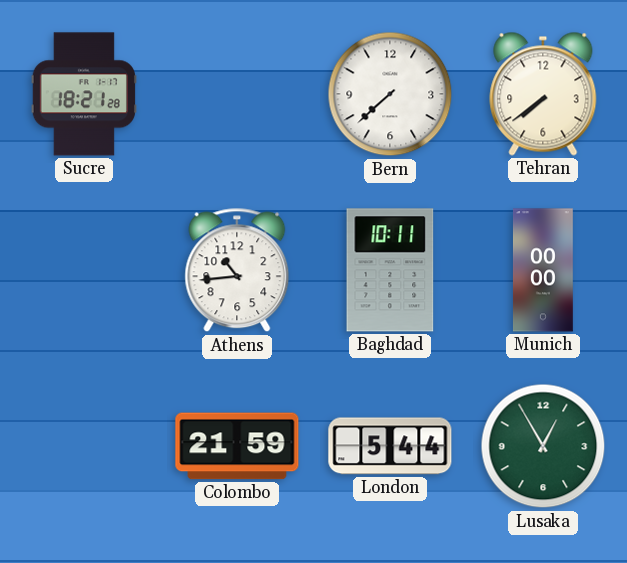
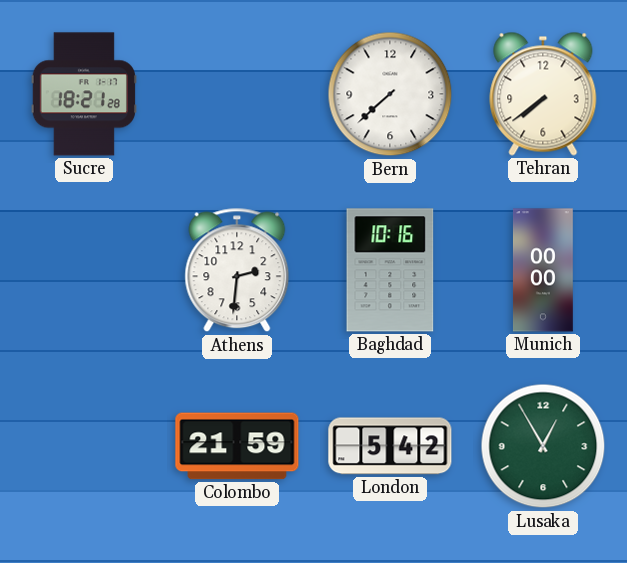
Athens: 10:44 -> 2:31 (237, 270)
Baghdad: 10:11 -> 10:16 (390, 270)
London: 5:44 -> 5:42 (390, 446)
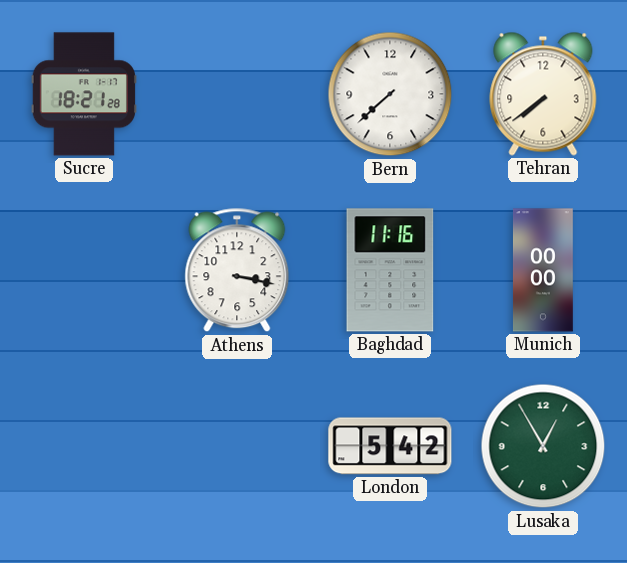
Athens: 2:31 -> 3:17 (237, 270)
Baghdad: 10:16 -> 11:16 (390, 270)
Colombo: 21:59 -> none (237, 446)
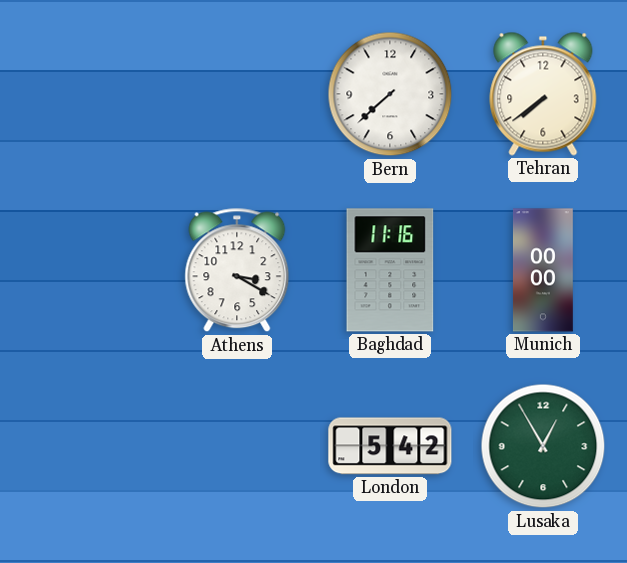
Sucre: 18:21 -> none (83, 94)
Athens: 3:17 -> 3:20 (237, 270)
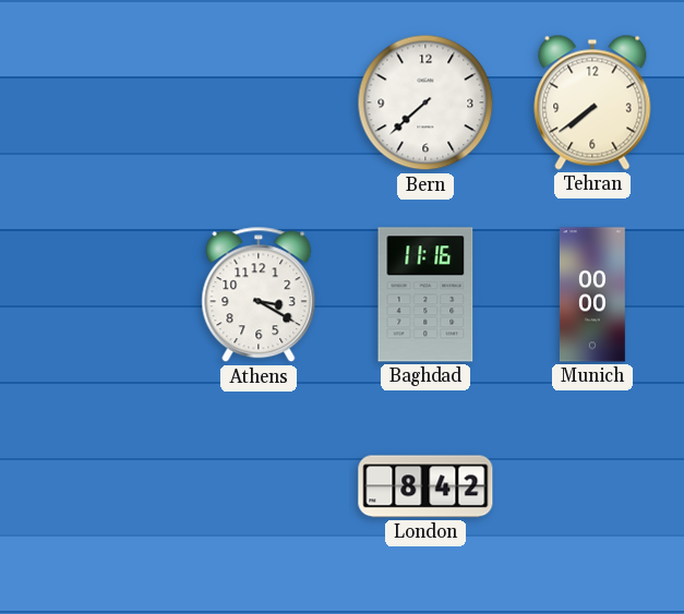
London: 5:42 -> 8:42 (425, 486)
Lusaka: 12:55 -> none (543, 446)
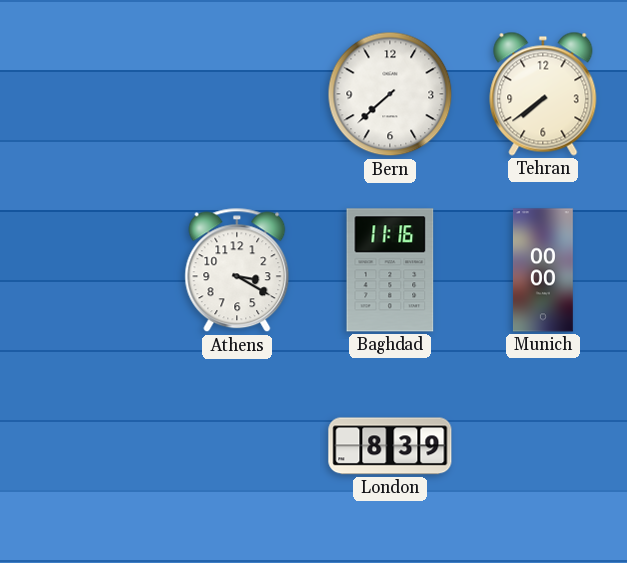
London: 8:42 -> 8:39 (390, 446)
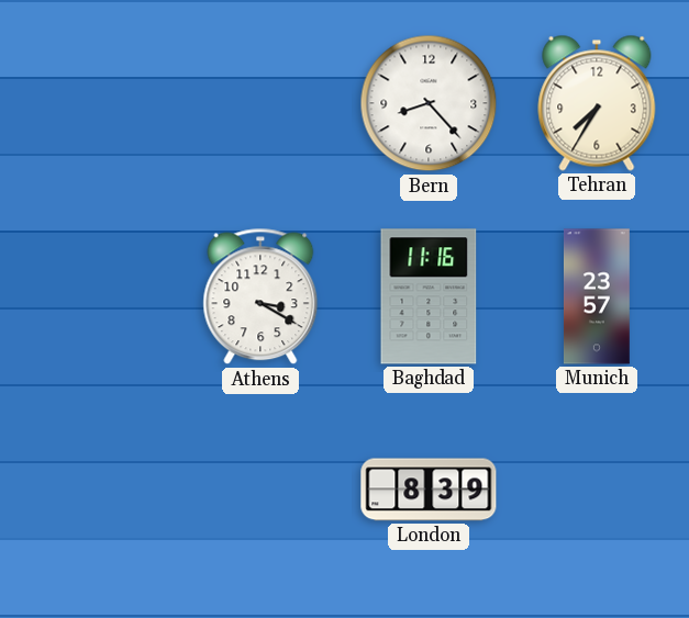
Bern: 7:38 -> 8:23 (429, 103)
Tehran: 7:39 -> 7:35 (597, 103)
Munich: 00:00 -> 23:57 (597, 296)
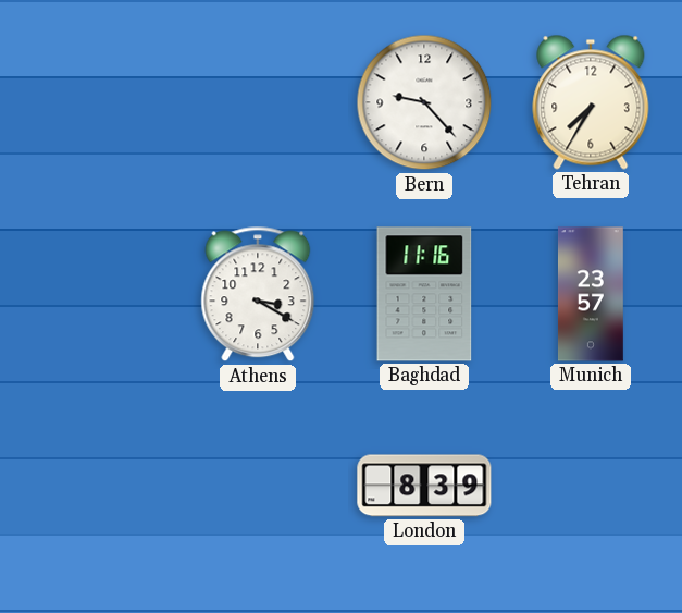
Bern: 8:23 -> 9:23 (424, 102)
